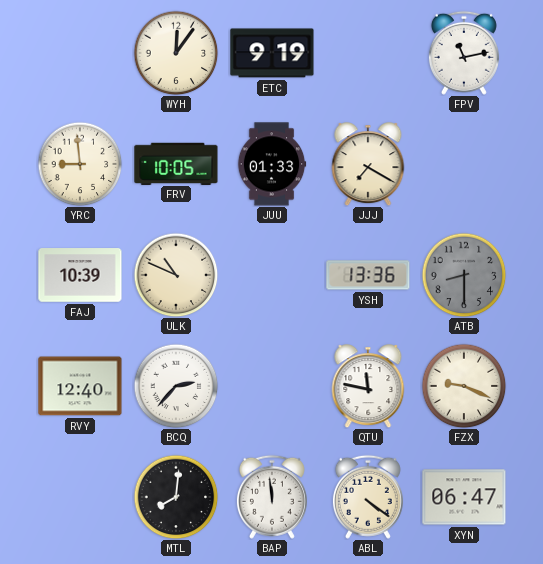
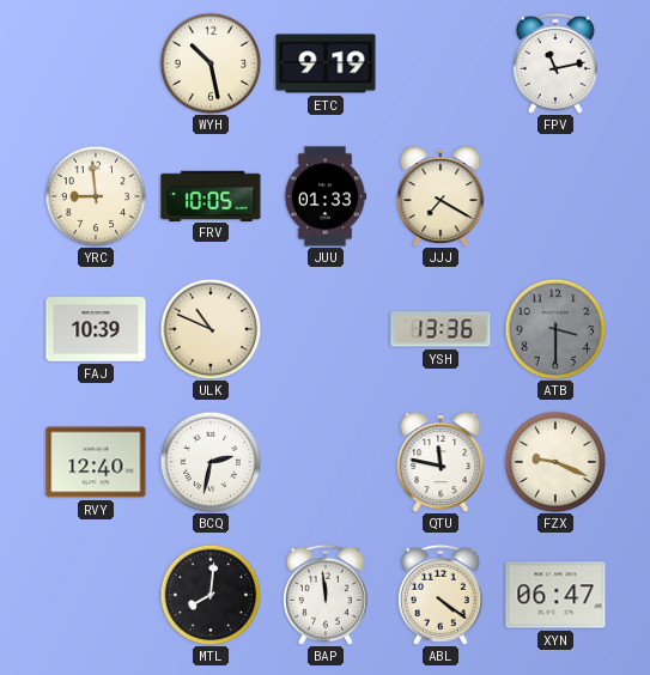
WYH: 12:06 -> 10:28 (211, 63)
ATB: 8:30 -> 3:30 (555, 329)
BCQ: 2:37 -> 2:32 (211, 462)
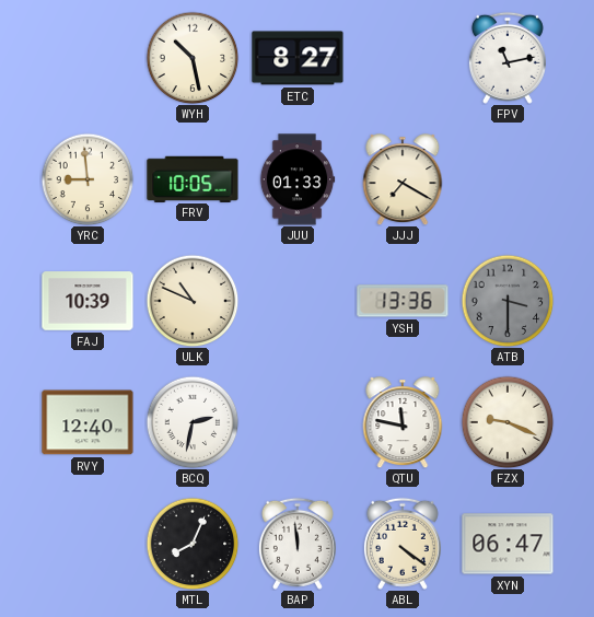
ETC: 9:19 -> 8:27 (298, 58)
MTL: 8:01 -> 8:04 (193, 544)
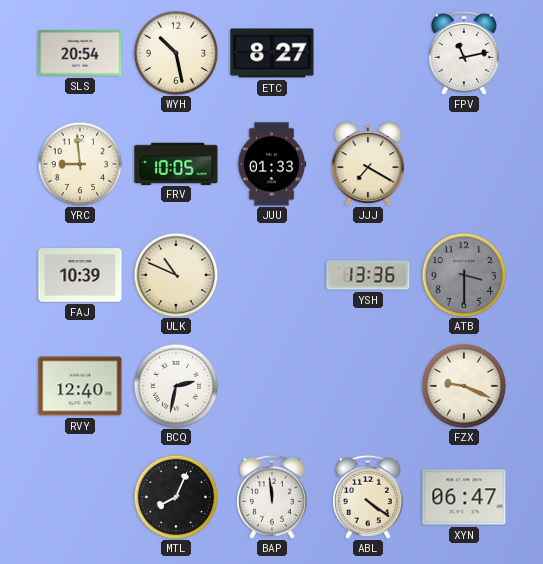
SLS: none -> 20:54 (80, 53)
QTU: 11:47 -> none (403, 422)
